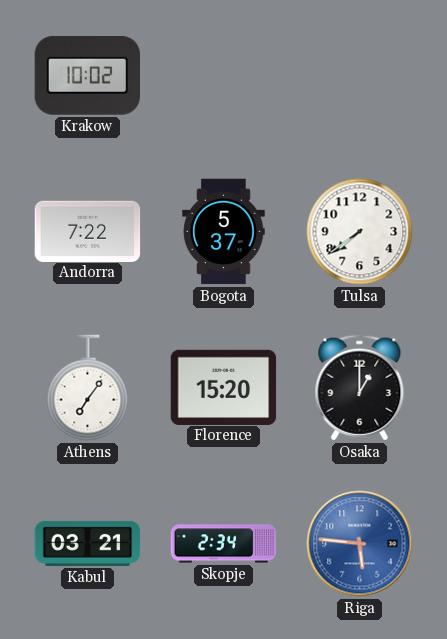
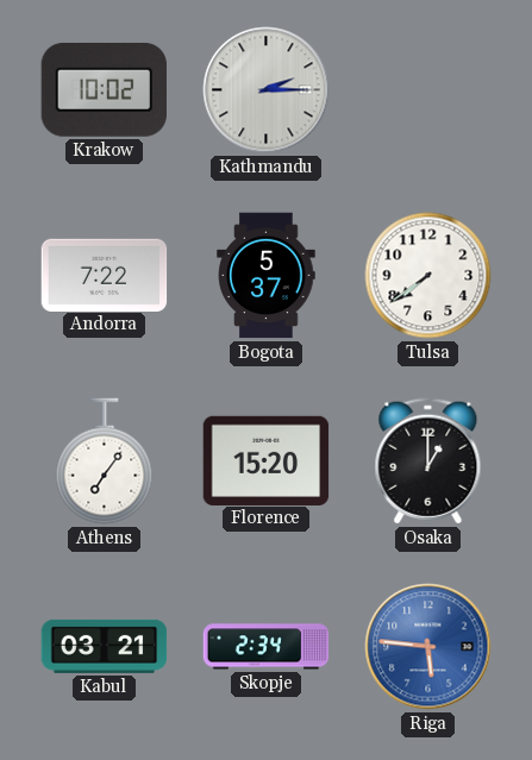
Kathmandu: none -> 2:15 (267, 90)
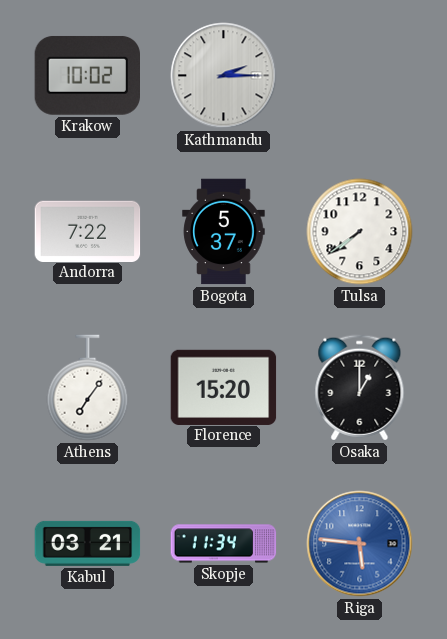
Skopje: 2:34 -> 11:34 (224, 544)
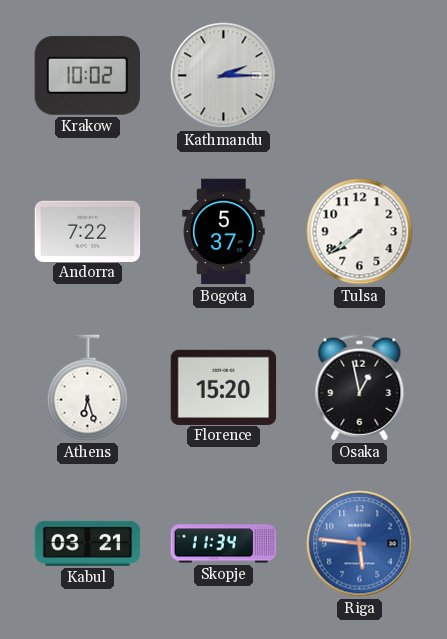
Athens: 7:06 -> 6:27 (88, 388)
Osaka: 1:00 -> 12:58 (360, 388)
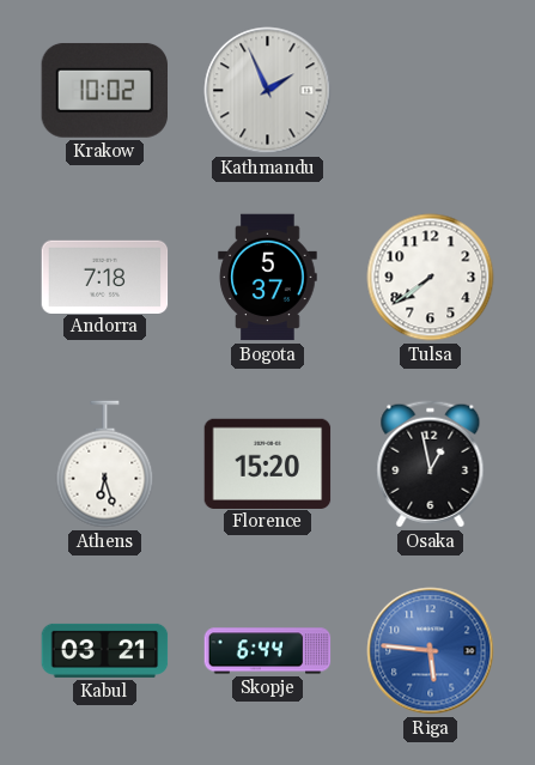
Kathmandu: 2:15 -> 1:56 (268, 91)
Andorra: 7:22 -> 7:18 (105, 277)
Skopje: 11:34 -> 6:44 (268, 651)
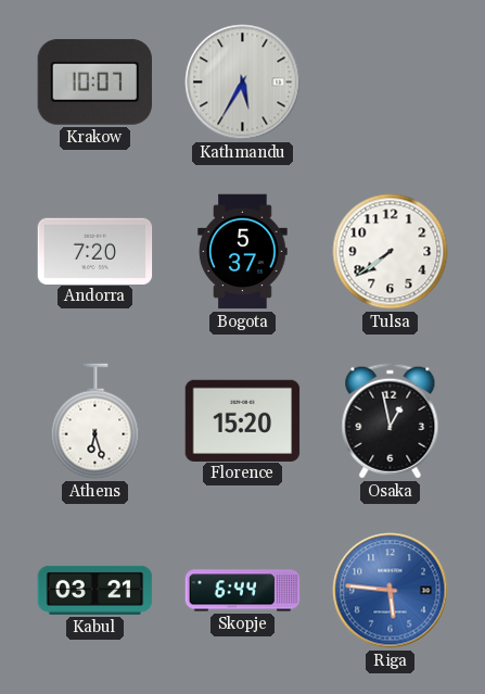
Krakow: 10:02 -> 10:07 (94, 81)
Kathmandu: 1:56 -> 5:35 (243, 83)
Andorra: 7:18 -> 7:20 (95, 251)
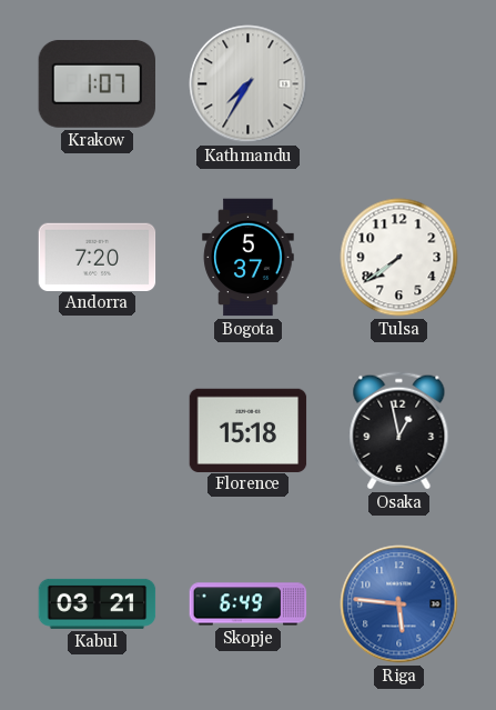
Krakow: 10:07 -> 1:07 (97, 83)
Kathmandu: 5:35 -> 7:35 (249, 84)
Athens: 6:27 -> none (95, 421)
Florence: 15:20 -> 15:18 (249, 430)
Skopje: 6:44 -> 6:49 (249, 604)
